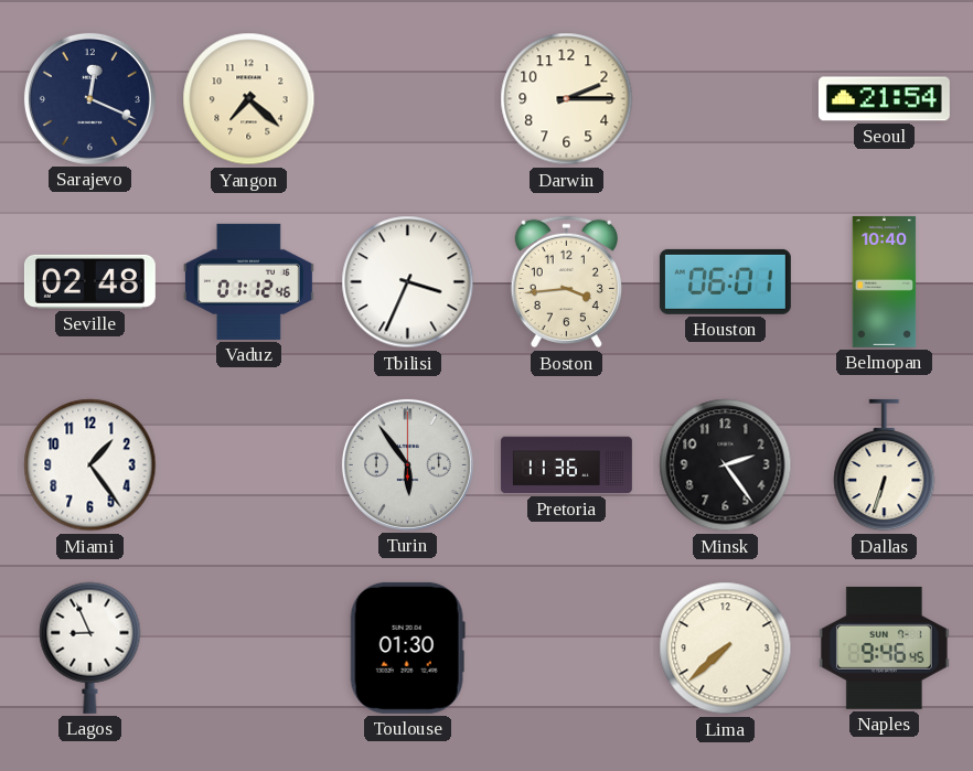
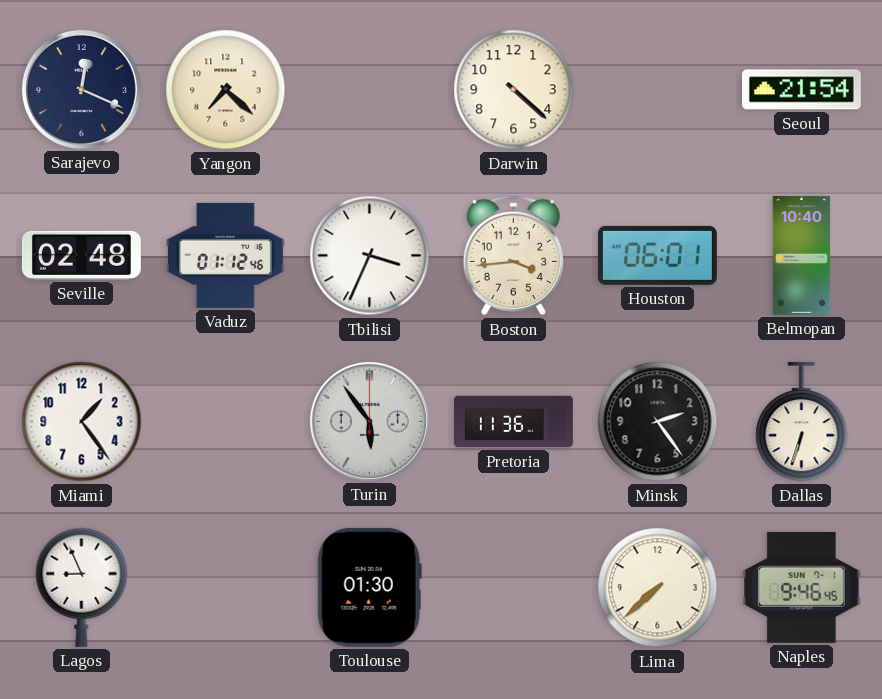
Darwin: 2:15 -> 4:22 (514, 90)
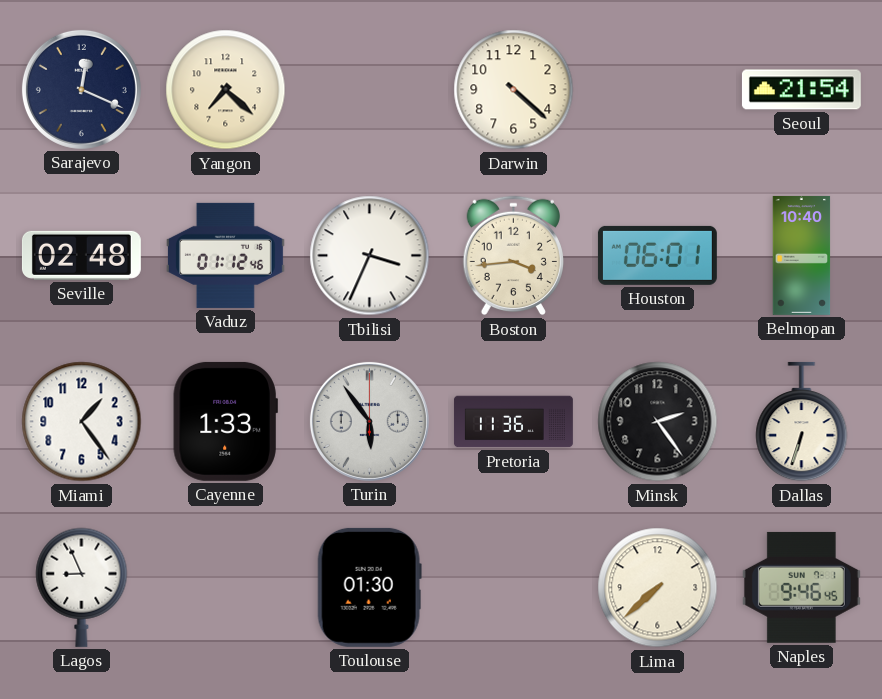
Cayenne: none -> 1:33 (225, 421)
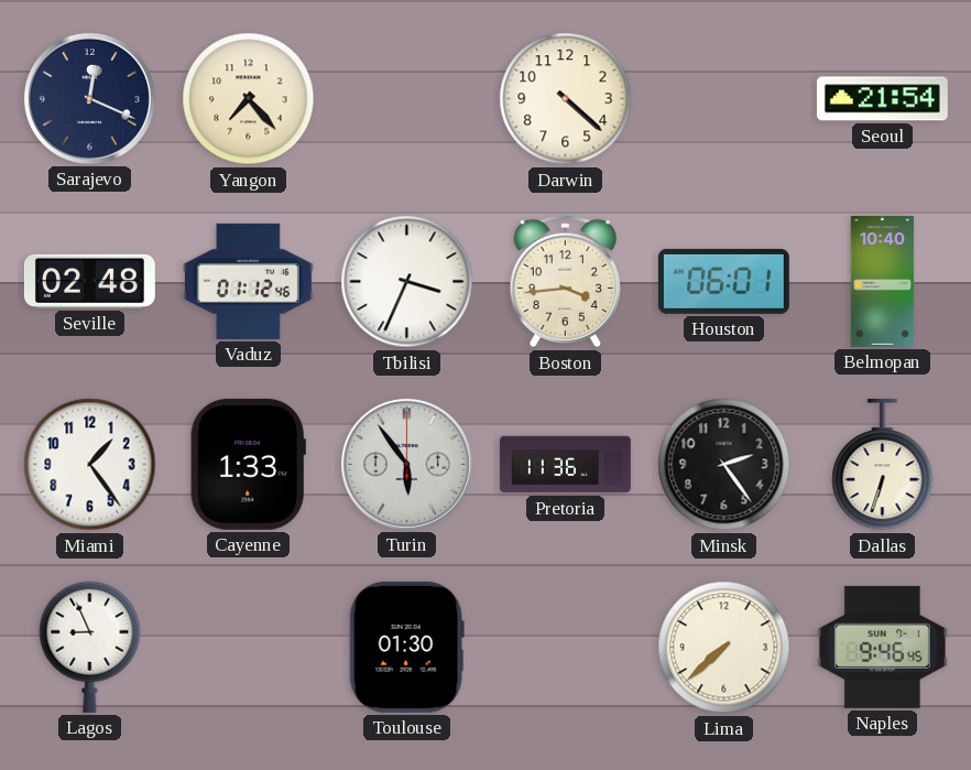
Yangon: 7:22 -> 7:23 (249, 99)
